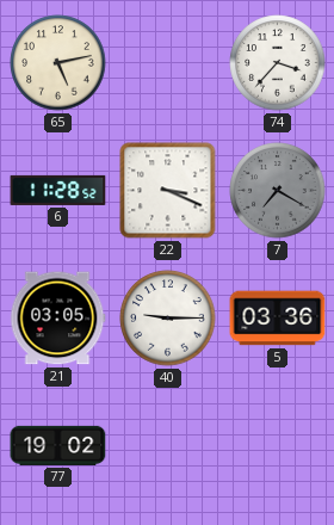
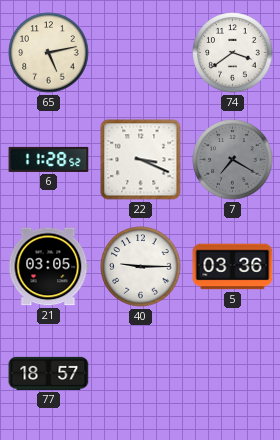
74: 3:37 -> 3:39 (233, 53)
77: 19:02 -> 18:57 (49, 373)
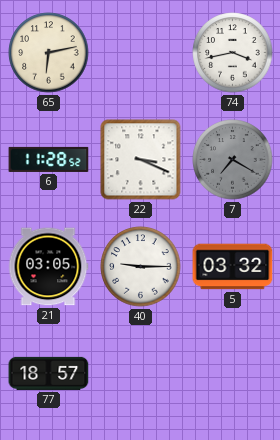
65: 5:13 -> 6:13 (49, 53)
74: 3:39 -> 3:43 (233, 53)
5: 03:36 -> 03:32 (233, 267)
